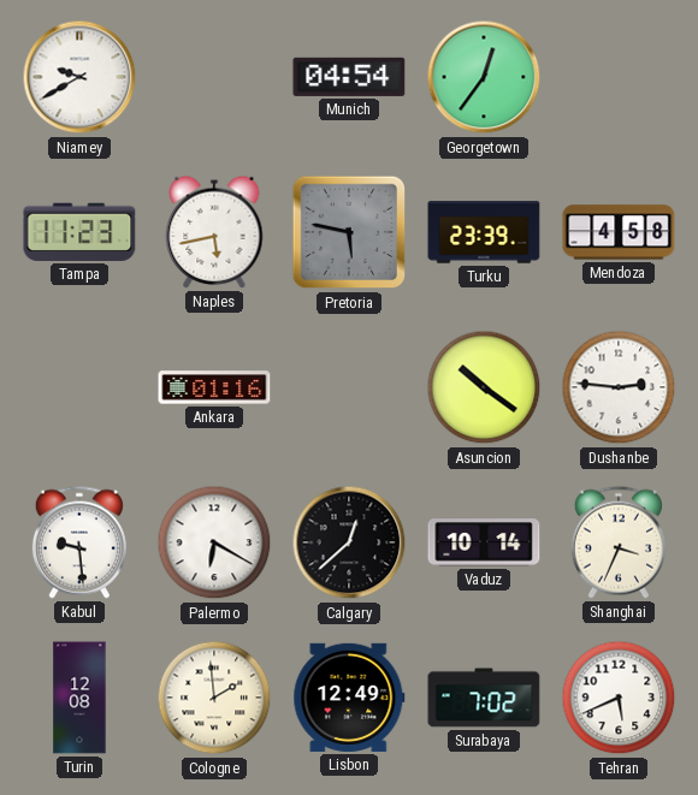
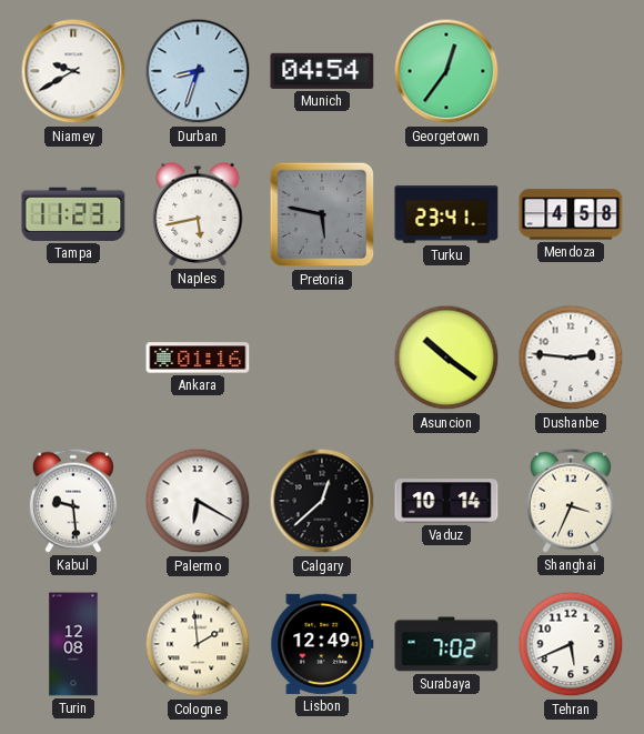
Durban: none -> 8:33 (198, 71)
Turku: 23:39 -> 23:41 (446, 214)
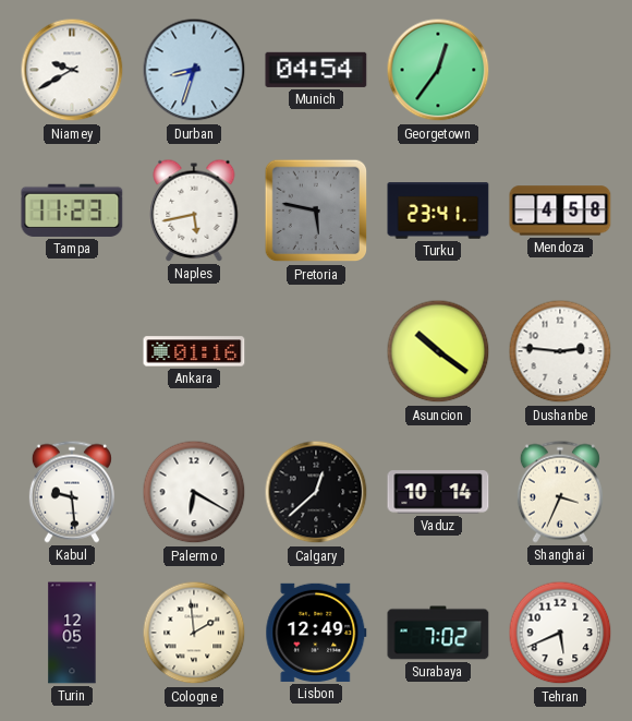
Turin: 12:08 -> 12:05 (72, 633)
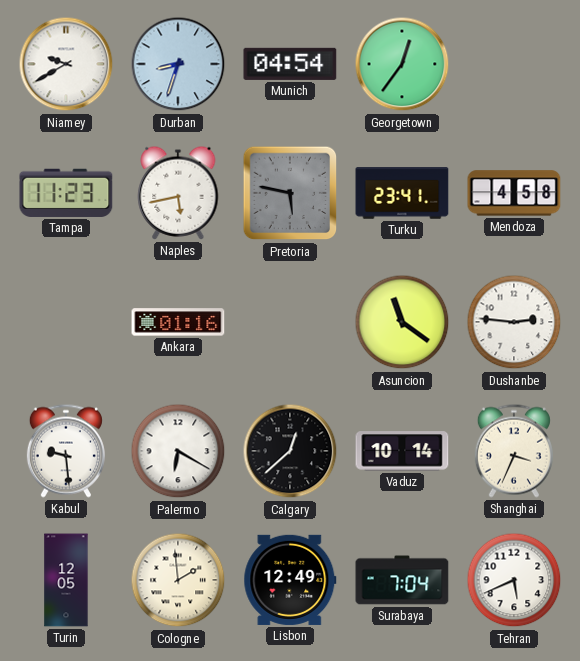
Asuncion: 10:21 -> 11:21 (402, 322)
Surabaya: 7:02 -> 7:04 (402, 580)
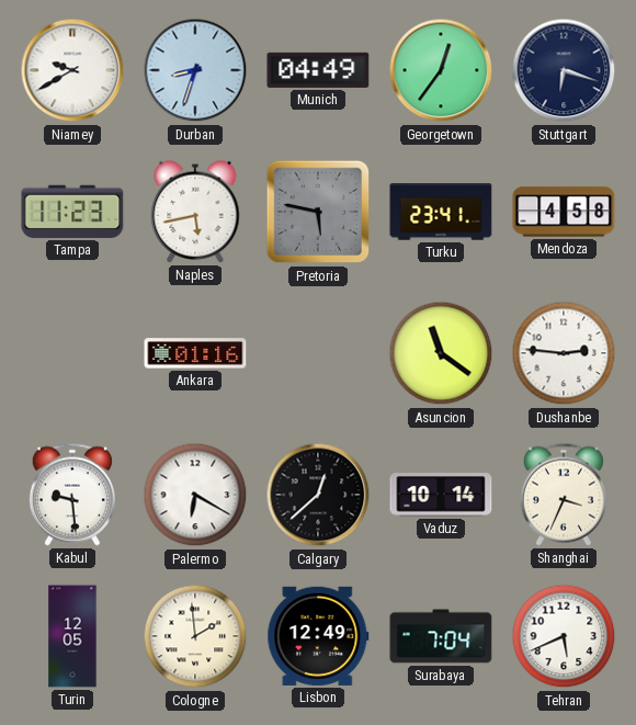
Munich: 04:54 -> 04:49 (318, 70)
Stuttgart: none -> 6:18 (564, 70)
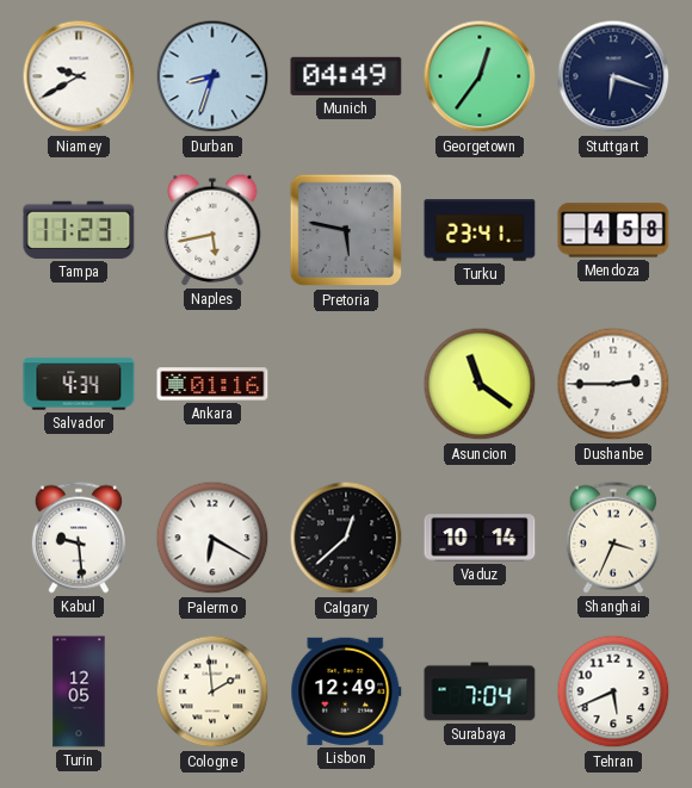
Salvador: none -> 4:34 (79, 384)
Dushanbe: 2:46 -> 2:45 (613, 384)
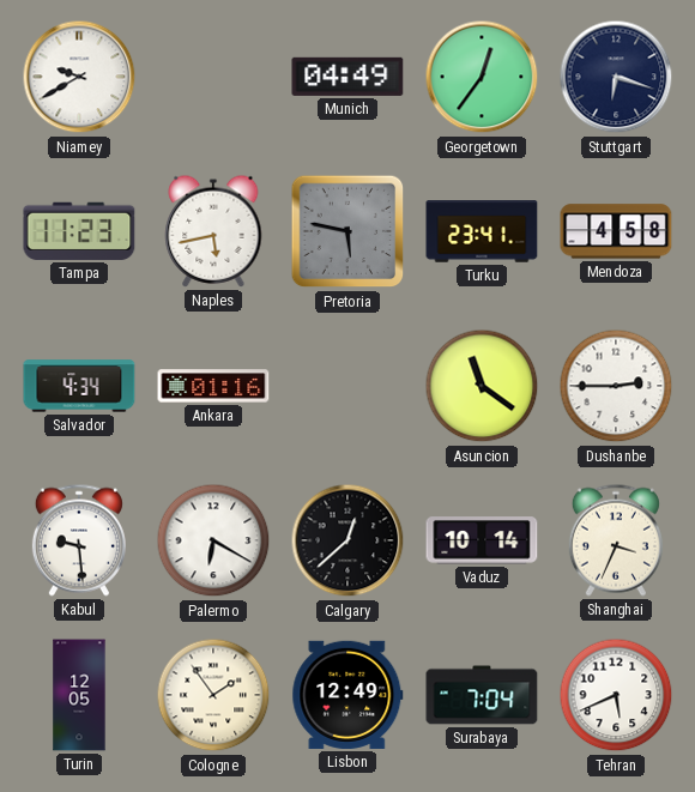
Durban: 8:33 -> none (212, 76)
Cologne: 1:59 -> 1:54 (213, 695)
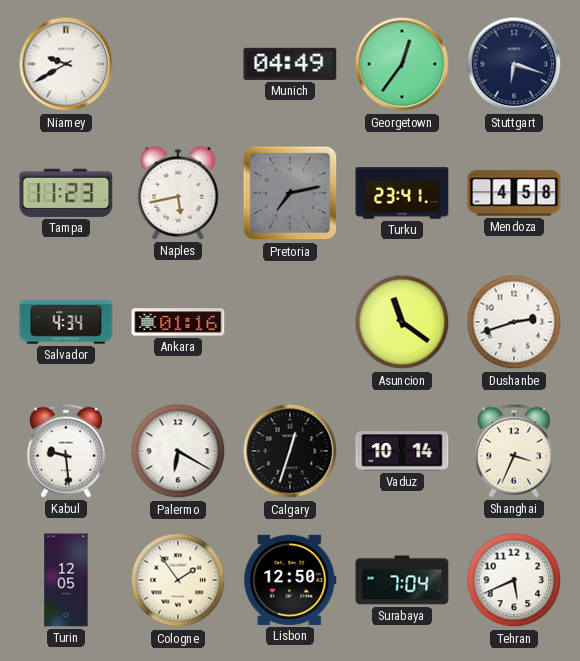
Pretoria: 5:47 -> 7:13 (290, 193)
Dushanbe: 2:45 -> 2:42 (514, 322)
Calgary: 12:38 -> 12:33 (290, 451)
Lisbon: 12:49 -> 12:50 (290, 580)
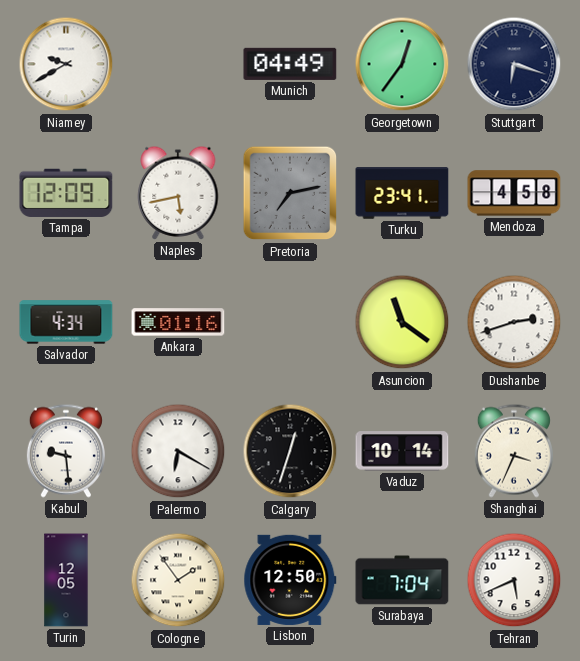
Tampa: 11:23 -> 12:09 (66, 193)
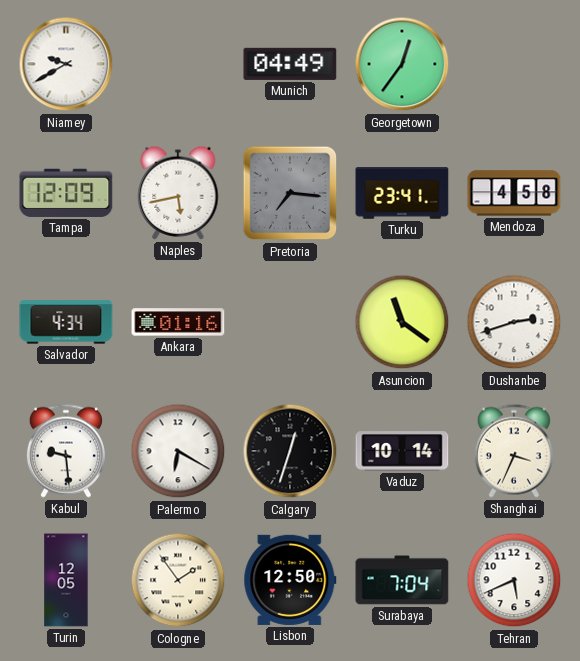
Stuttgart: 6:18 -> none (514, 64)
Pretoria: 7:13 -> 7:16 (290, 193)
